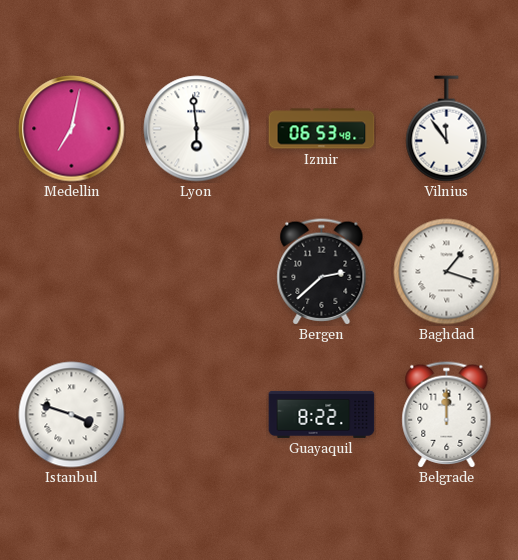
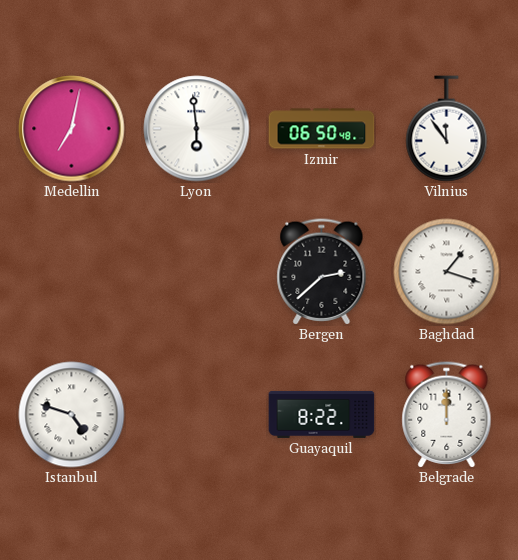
Izmir: 06:53 -> 06:50 (322, 129)
Istanbul: 3:48 -> 4:48 (72, 415)
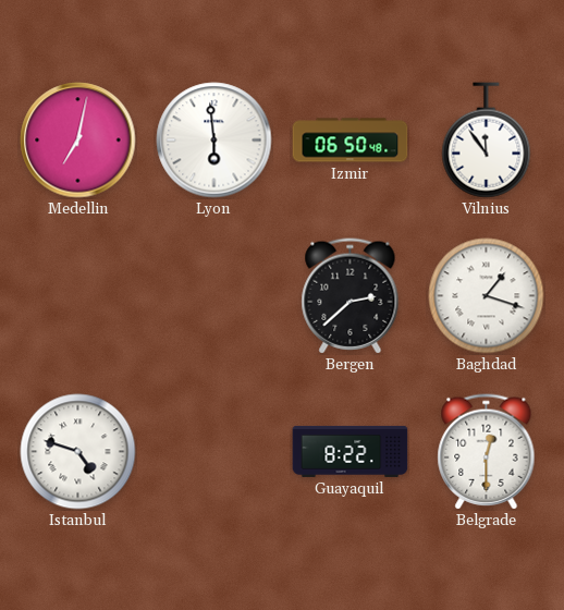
Belgrade: 12:00 -> 12:30 (487, 452)
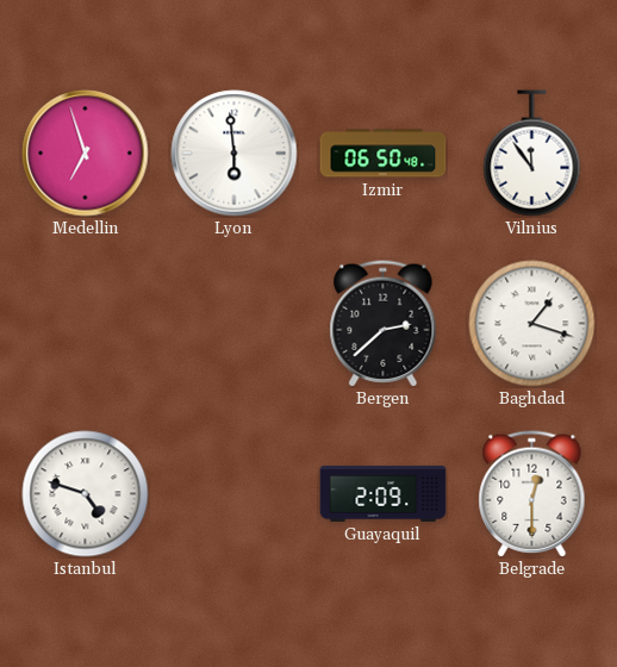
Medellin: 7:02 -> 6:57 (86, 154)
Guayaquil: 8:22 -> 2:09 (384, 493)
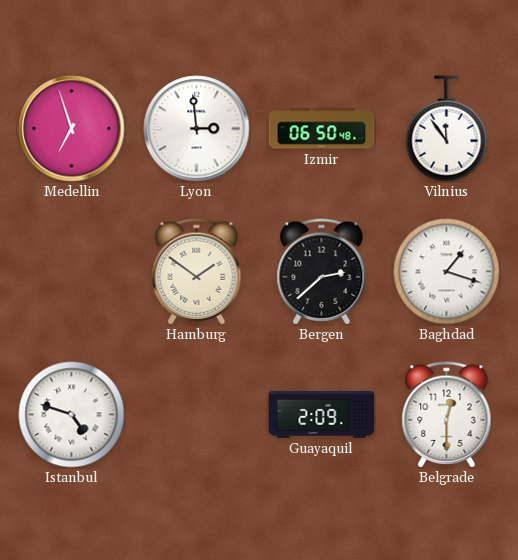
Lyon: 5:59 -> 2:59 (197, 129)
Hamburg: none -> 1:51 (197, 272)
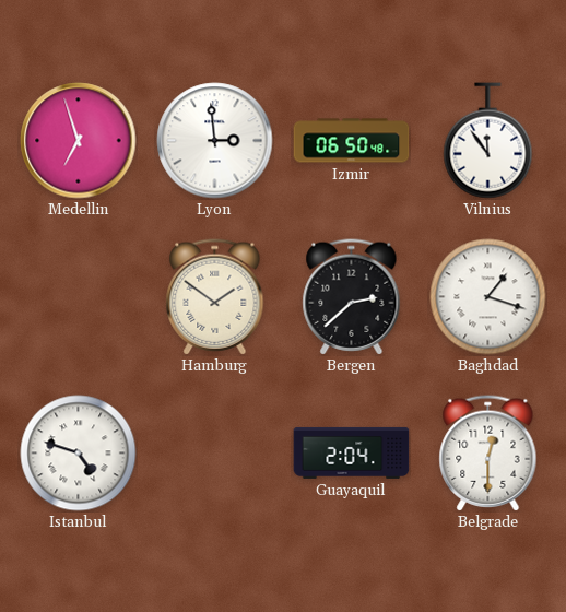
Guayaquil: 2:09 -> 2:04 (352, 452)
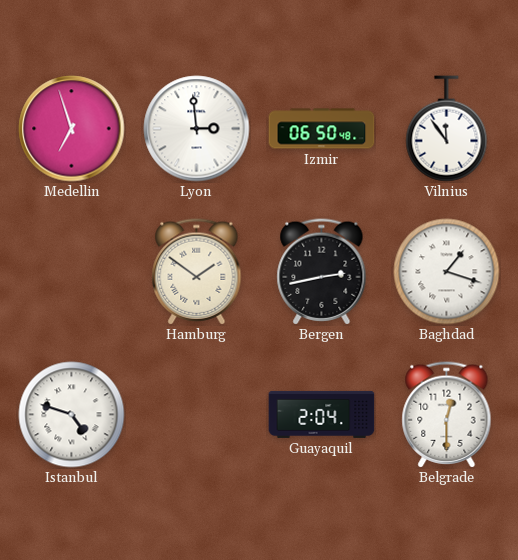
Bergen: 2:38 -> 2:43 (322, 272)
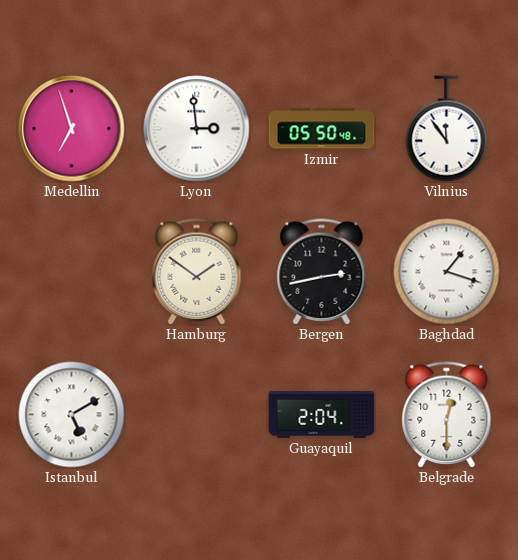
Izmir: 06:50 -> 05:50 (322, 129)
Istanbul: 4:48 -> 5:10 (72, 415)
